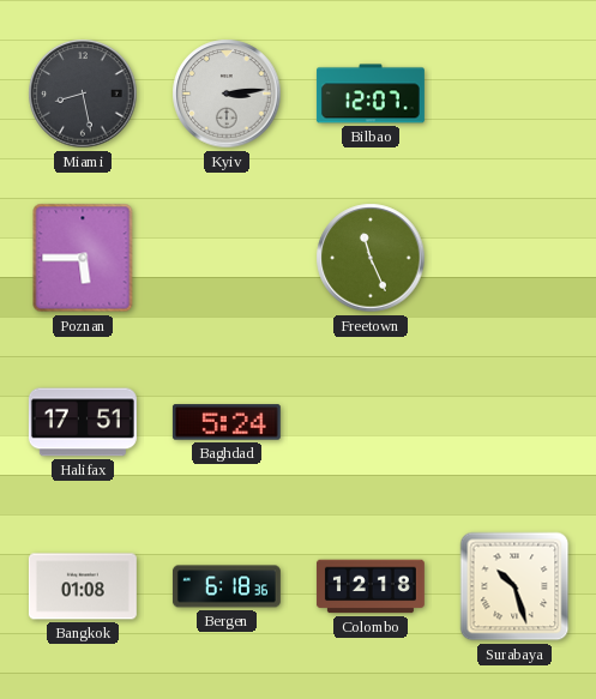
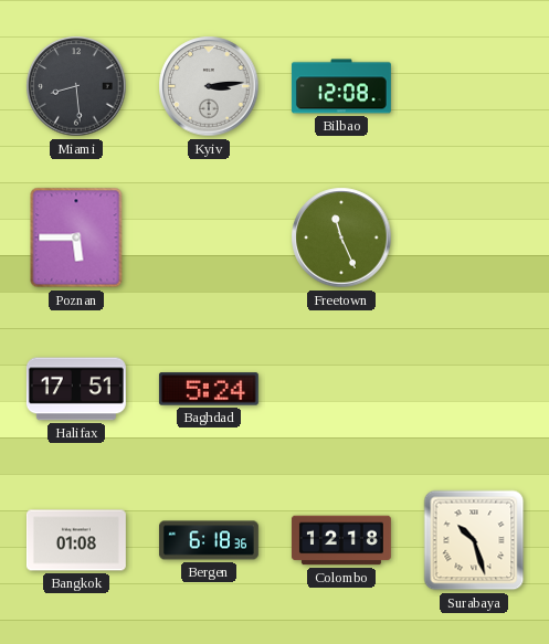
Miami: 8:28 -> 8:29 (76, 86)
Bilbao: 12:07 -> 12:08 (341, 86)
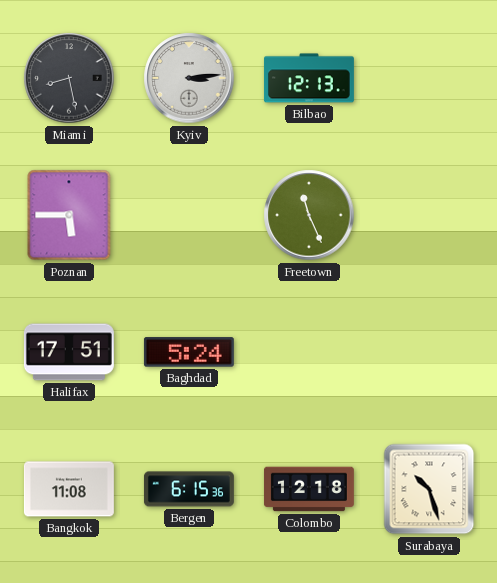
Miami: 8:29 -> 8:28 (69, 78)
Bilbao: 12:08 -> 12:13 (309, 78)
Bangkok: 01:08 -> 11:08 (69, 489)
Bergen: 6:18 -> 6:15 (189, 489)
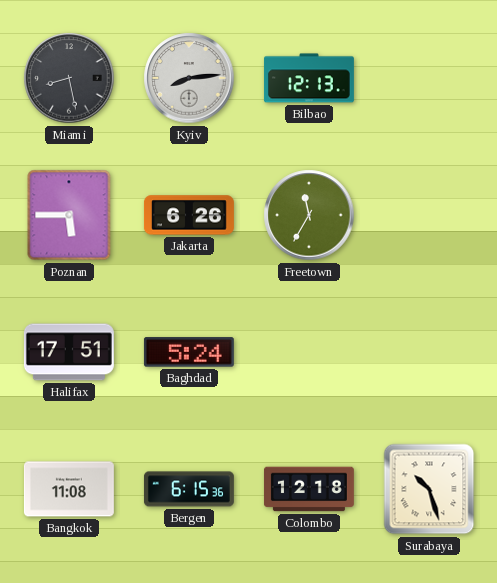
Kyiv: 3:14 -> 8:14 (189, 78)
Jakarta: none -> 6:26 (189, 215)
Freetown: 11:26 -> 11:35 (309, 215)
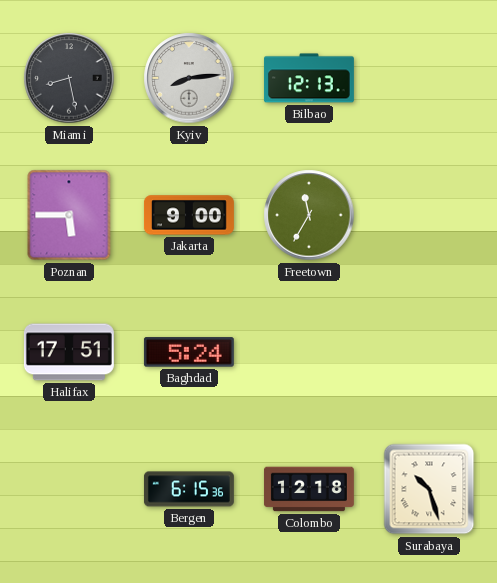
Jakarta: 6:26 -> 9:00 (189, 215)
Bangkok: 11:08 -> none (69, 489)
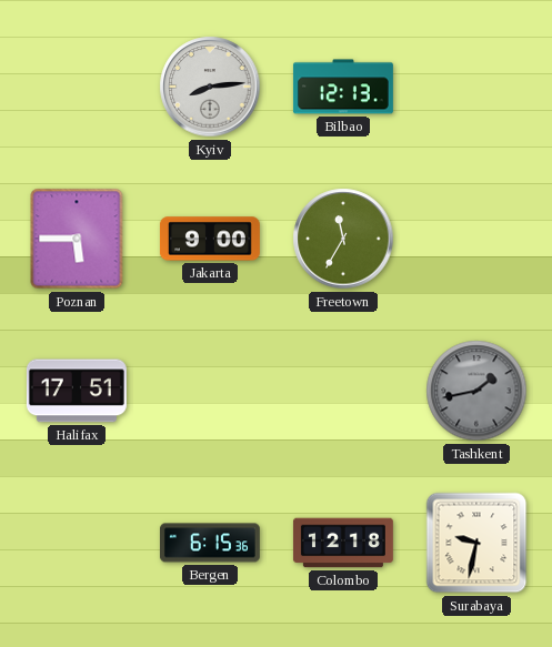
Miami: 8:28 -> none (69, 78)
Baghdad: 5:24 -> none (189, 352)
Tashkent: none -> 1:43 (476, 391)
Surabaya: 10:27 -> 9:32 (476, 543)
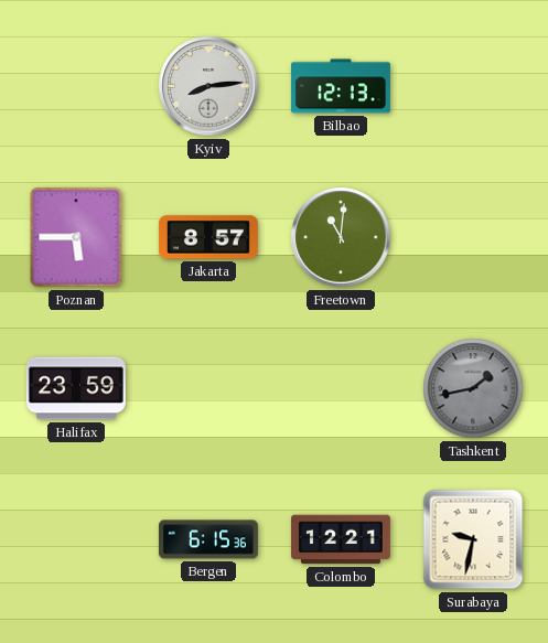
Jakarta: 9:00 -> 8:57 (208, 237)
Freetown: 11:35 -> 11:01 (341, 237)
Halifax: 17:51 -> 23:59 (76, 388)
Colombo: 12:18 -> 12:21 (341, 539)
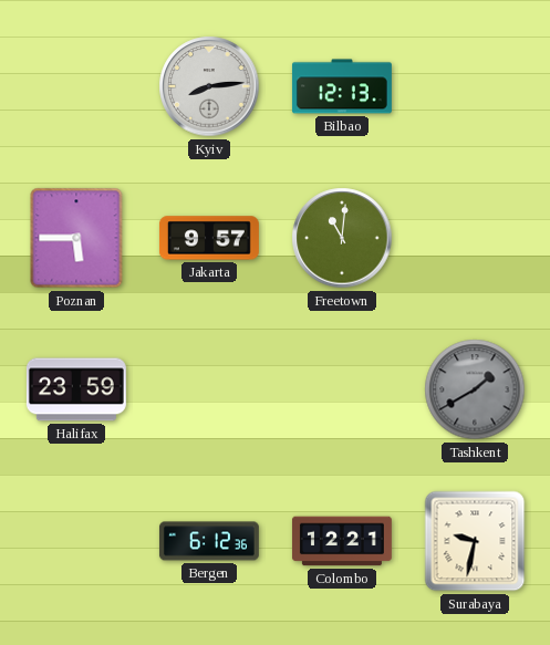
Jakarta: 8:57 -> 9:57 (209, 238)
Tashkent: 1:43 -> 1:40 (475, 389)
Bergen: 6:15 -> 6:12 (209, 541)
